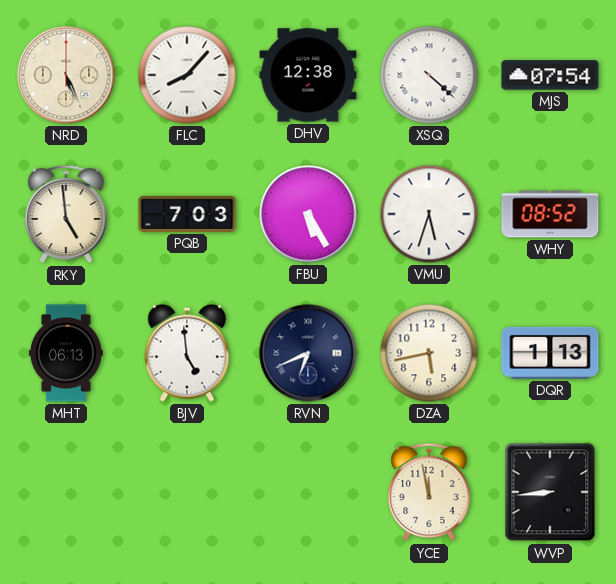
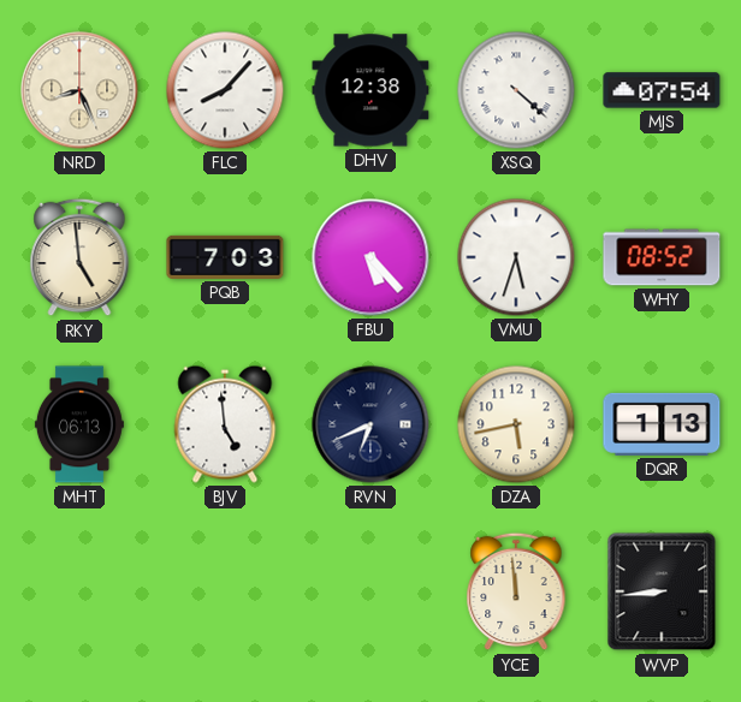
NRD: 5:26 -> 8:26 (79, 90)
FBU: 5:25 -> 5:23 (370, 257)
YCE: 11:58 -> 11:59 (516, 591)
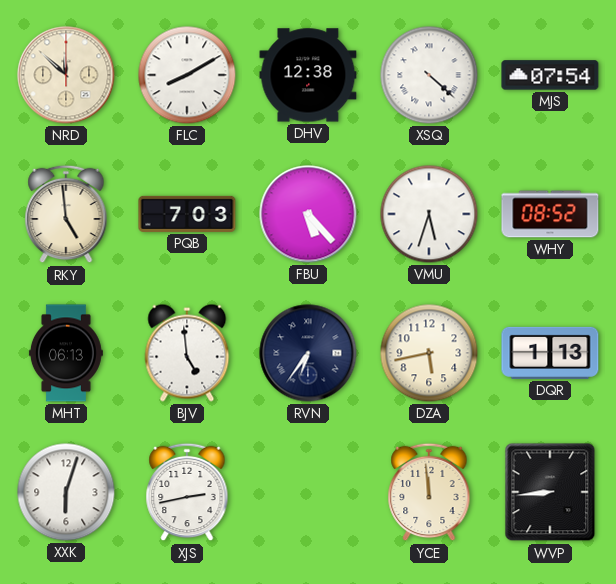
NRD: 8:26 -> 11:52 (66, 75)
FLC: 8:07 -> 8:10 (187, 75)
RVN: 6:41 -> 6:36 (308, 353)
XXK: none -> 6:03 (66, 492)
XJS: none -> 2:43 (187, 492)
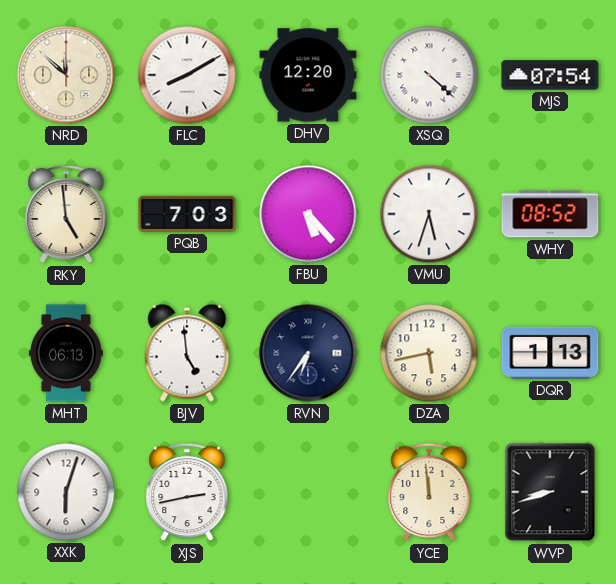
DHV: 12:38 -> 12:20 (308, 75)
WVP: 8:44 -> 8:42 (550, 492)
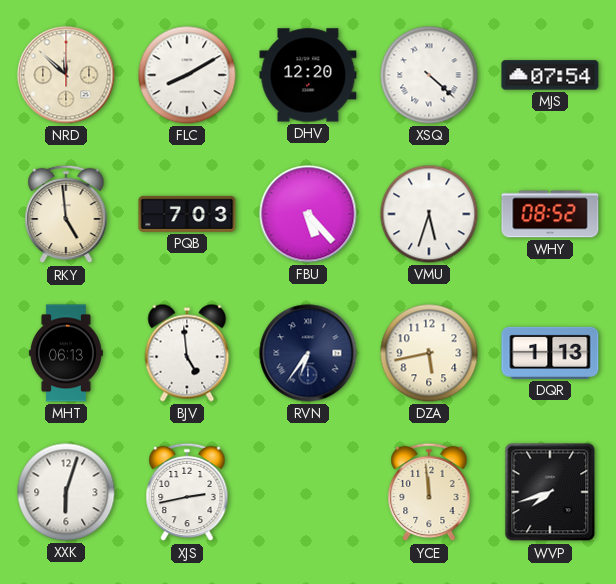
WVP: 8:42 -> 7:42 (550, 492)
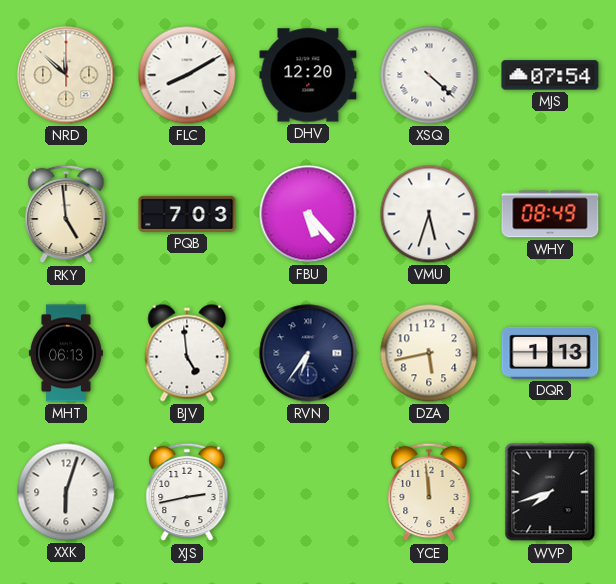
WHY: 08:52 -> 08:49 (550, 214)
